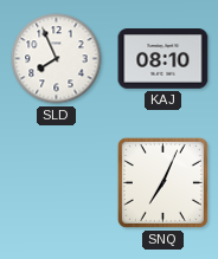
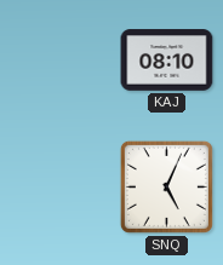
SLD: 7:56 -> none (57, 59)
SNQ: 7:04 -> 5:04 (166, 186)
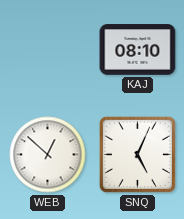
WEB: none -> 12:52 (48, 155)
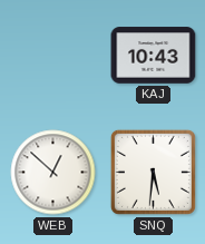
KAJ: 08:10 -> 10:43 (154, 56)
SNQ: 5:04 -> 5:31 (153, 172)
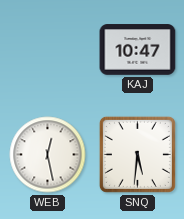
KAJ: 10:43 -> 10:47 (138, 50)
WEB: 12:52 -> 12:28 (48, 155)
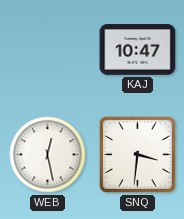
SNQ: 5:31 -> 3:31 (137, 154)
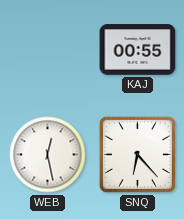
KAJ: 10:47 -> 00:55 (138, 50)
SNQ: 3:31 -> 6:23 (137, 154)
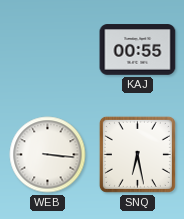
WEB: 12:28 -> 3:16 (48, 155)
SNQ: 6:23 -> 6:28 (137, 154)
